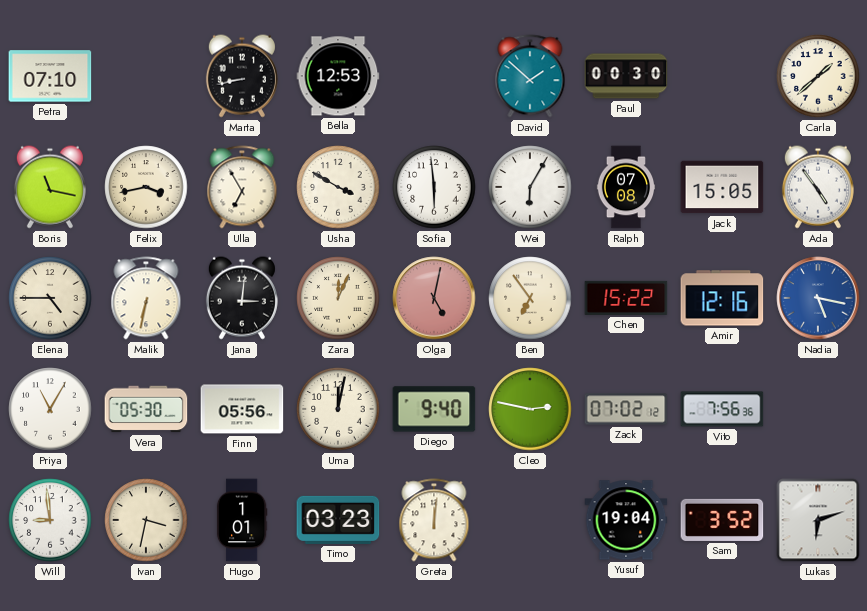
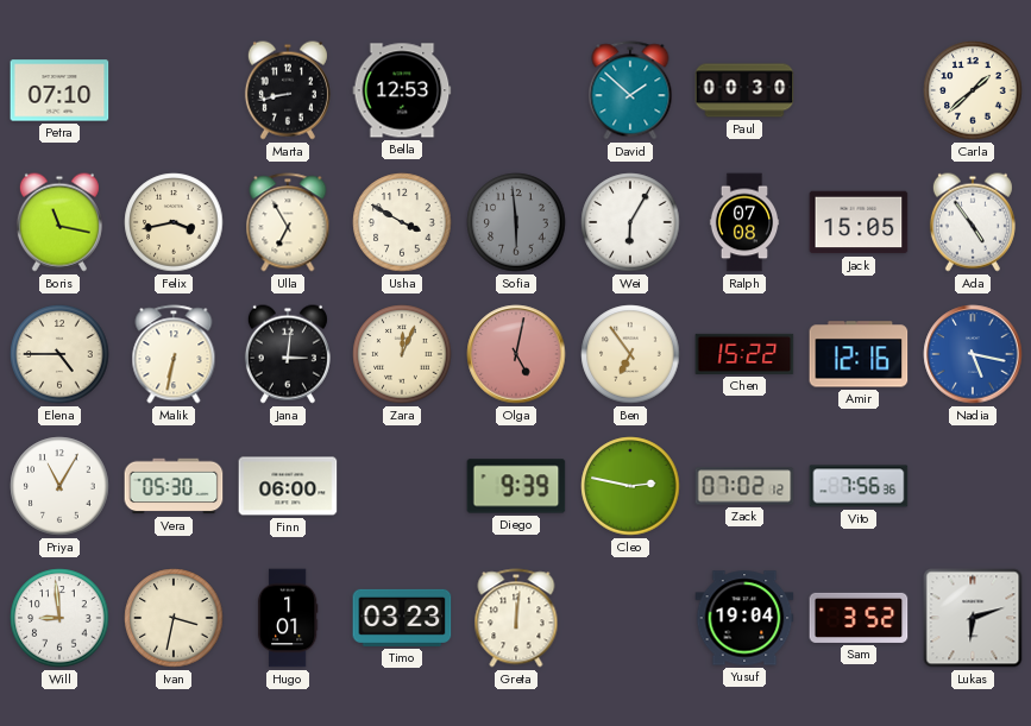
Sofia dial: white -> grey (516, 222)
Finn: 05:56 -> 06:00 (288, 486)
Uma: 12:02 -> none (338, 409)
Diego: 9:40 -> 9:39 (516, 486)
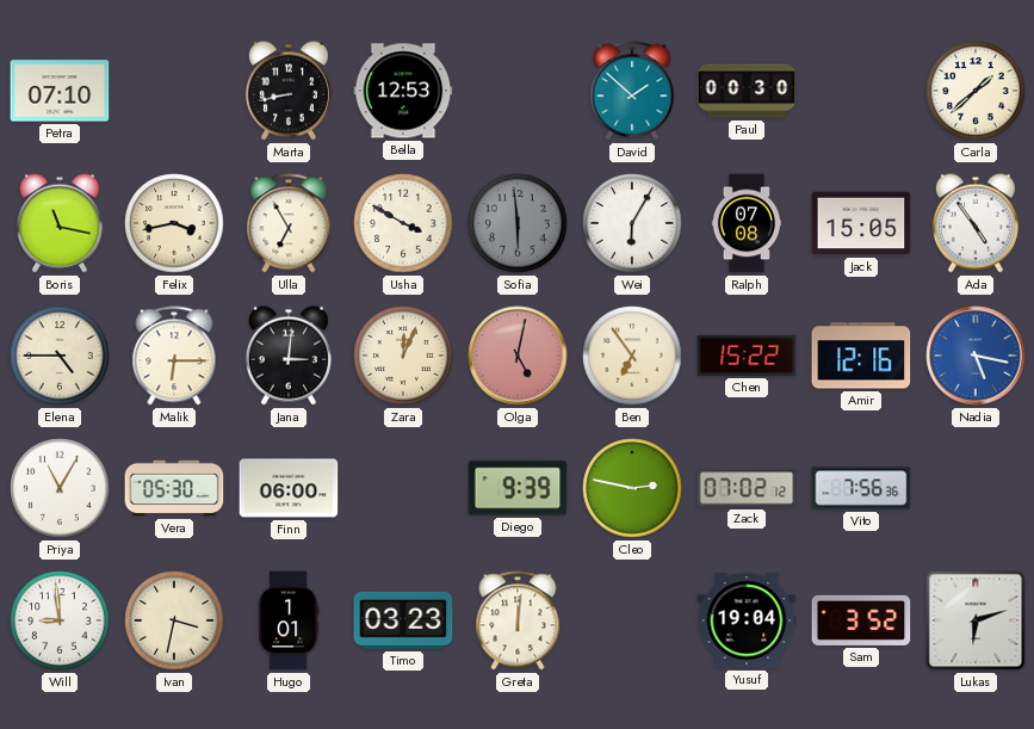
Malik: 6:32 -> 6:15 (174, 356)
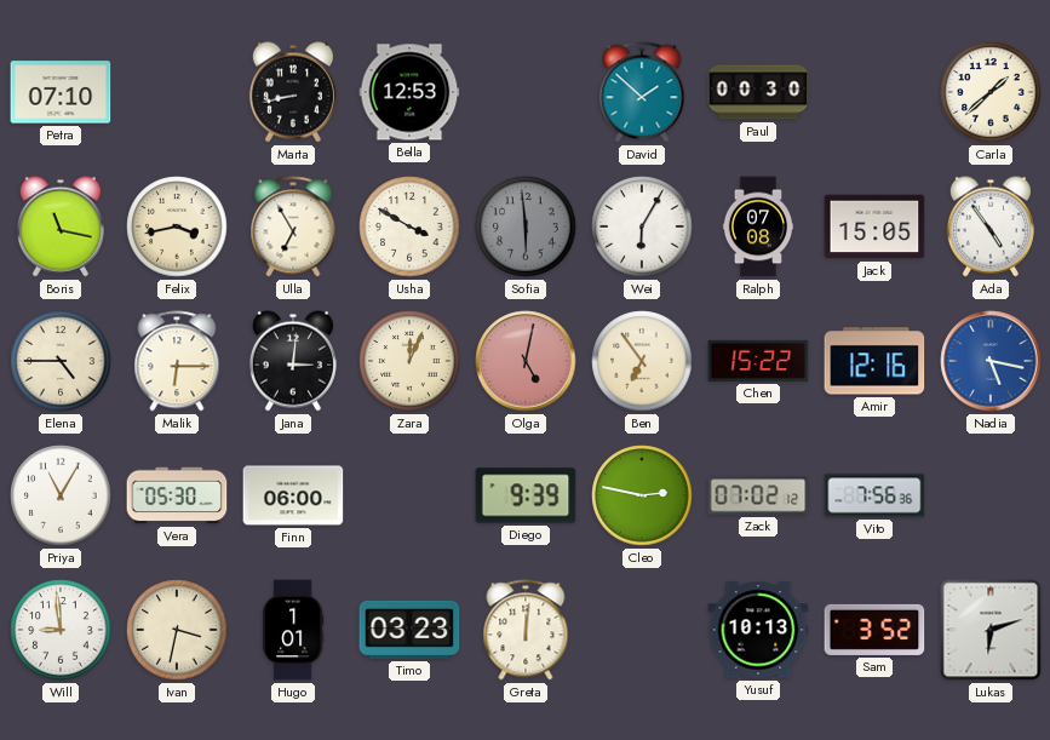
Yusuf: 19:04 -> 10:13 (758, 630)
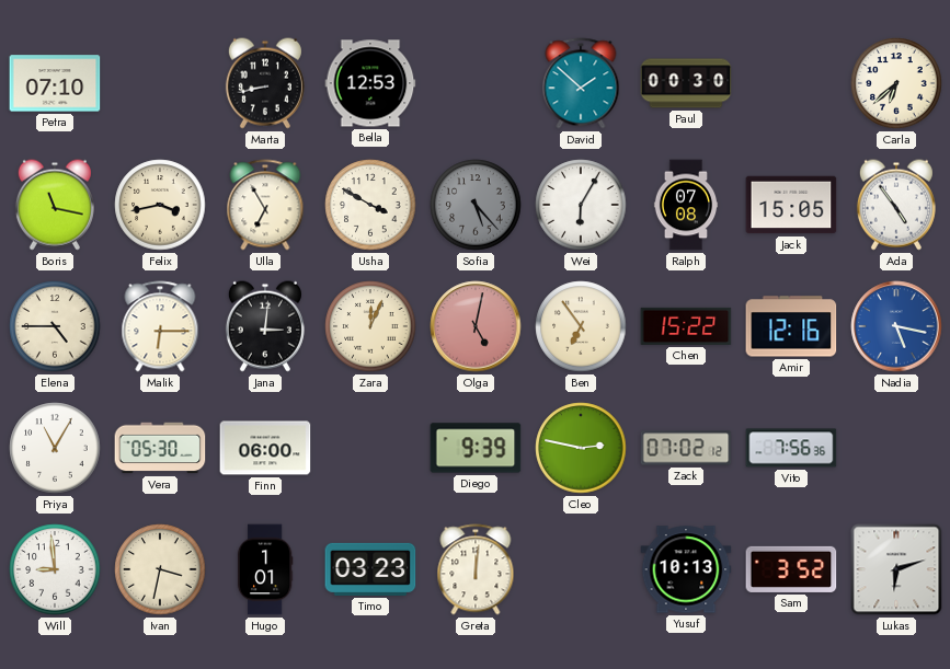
Carla: 1:38 -> 6:38 (896, 83)
Sofia: 5:59 -> 5:23 (476, 205)
